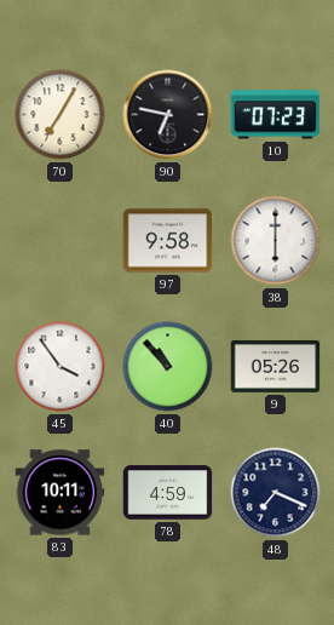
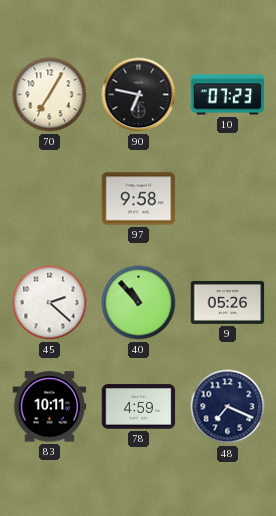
38: 6:00 -> none (276, 241)
45: 3:54 -> 2:22 (50, 303)
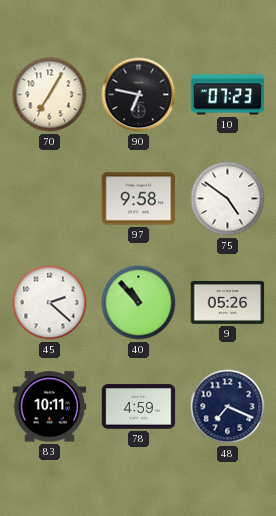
75: none -> 4:51 (228, 199)
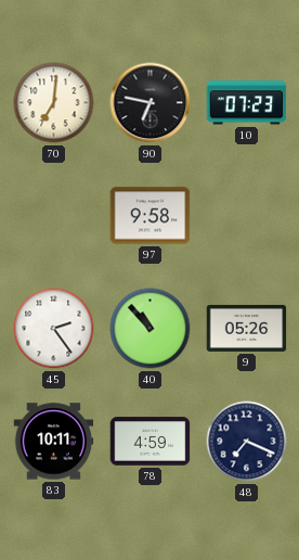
70: 7:05 -> 7:01 (54, 103)
75: 4:51 -> none (228, 199)
45: 2:22 -> 2:24 (54, 329)
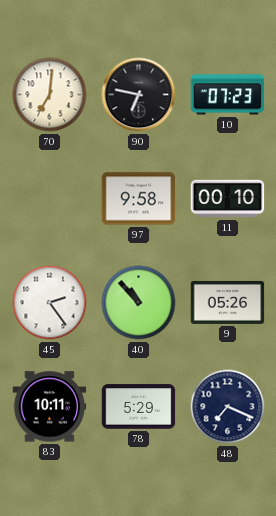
11: none -> 00:10 (228, 199)
78: 4:59 -> 5:29 (139, 407)
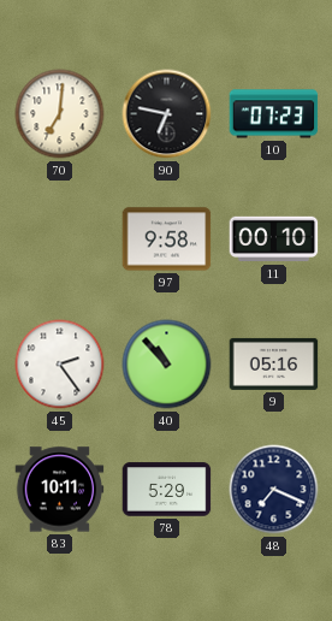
9: 05:26 -> 05:16 (274, 363)
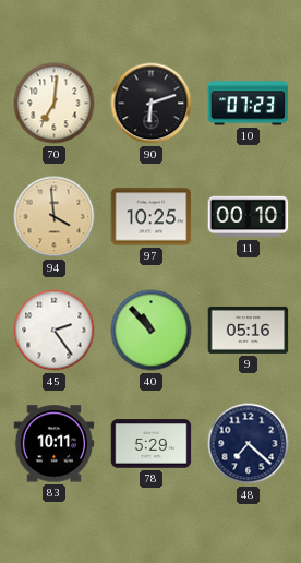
90: 6:47 -> 6:12 (152, 104)
94: none -> 3:59 (55, 217)
97: 9:58 -> 10:25 (152, 217)
48: 7:19 -> 7:22 (249, 444)
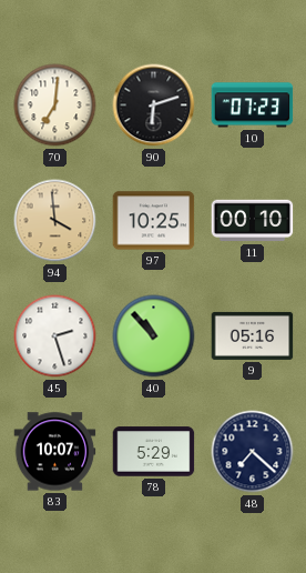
45: 2:24 -> 2:27 (55, 336)
83: 10:11 -> 10:07 (55, 452)
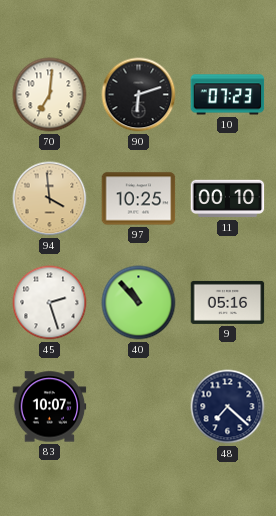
78: 5:29 -> none (154, 452)
